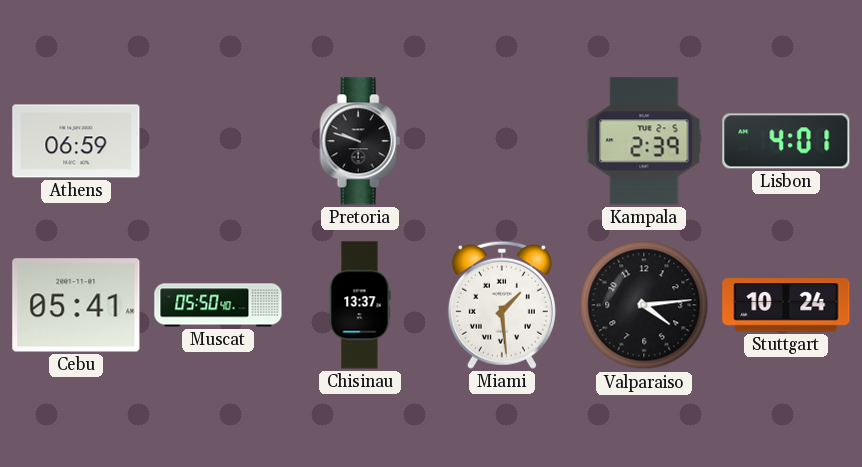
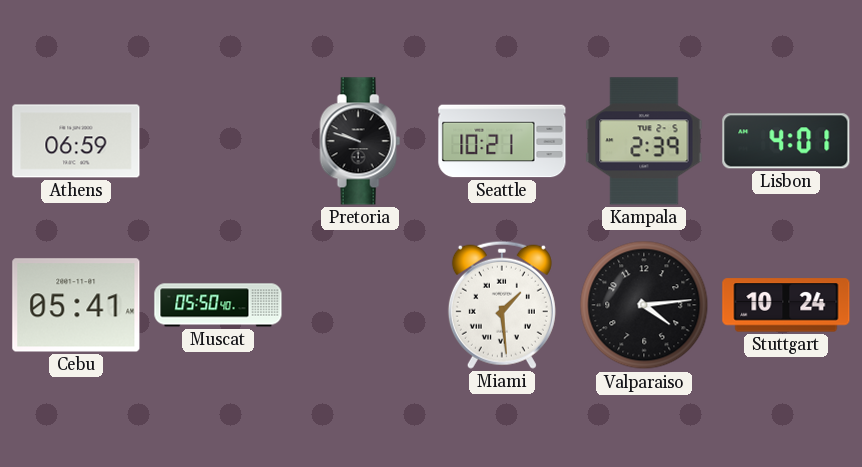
Seattle: none -> 10:21 (502, 141)
Chisinau: 13:37 -> none (360, 305)
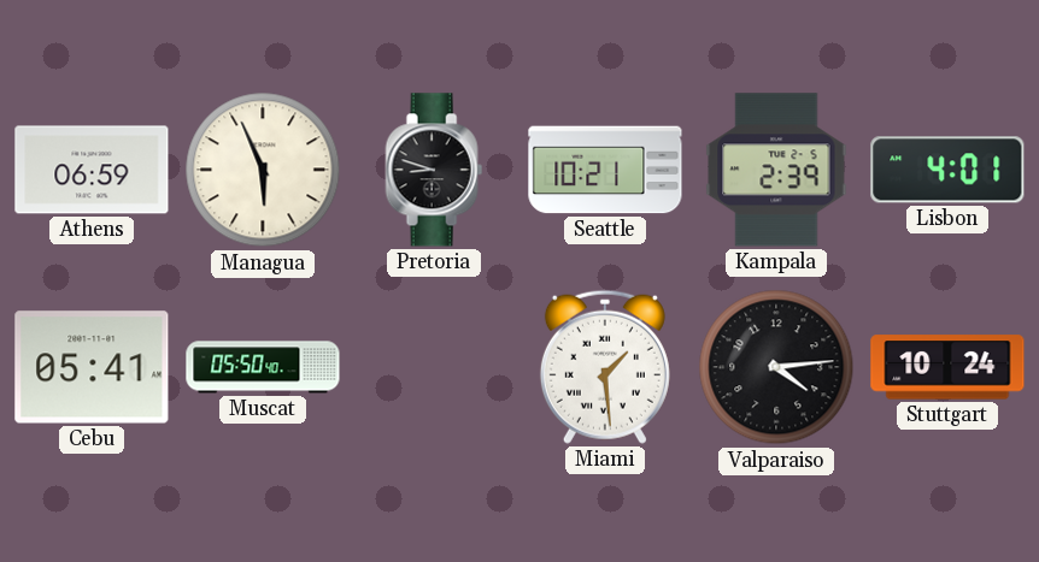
Managua: none -> 5:56 (263, 170)
Pretoria: 9:48 -> 8:48 (434, 170)
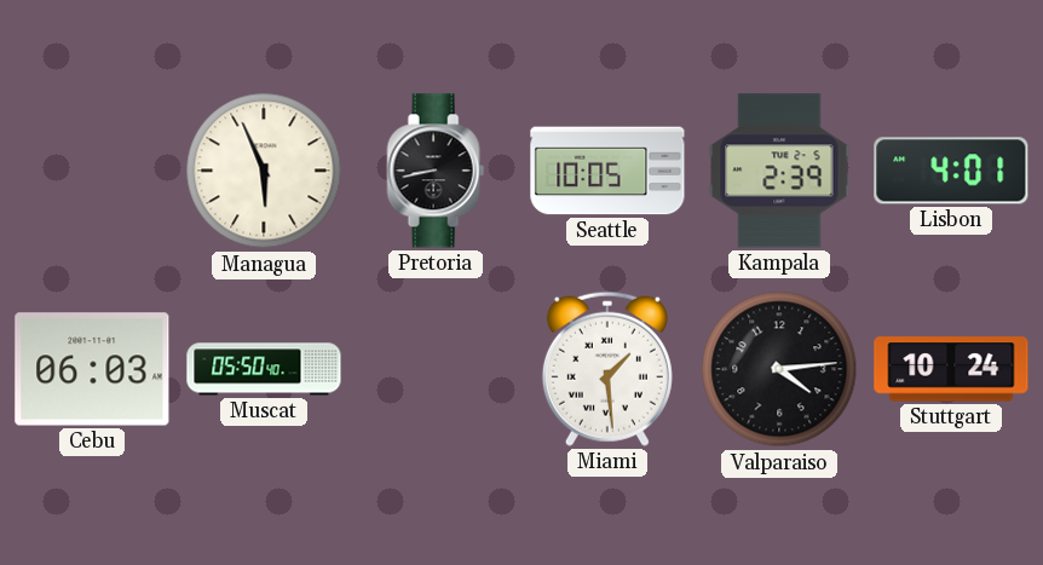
Athens: 06:59 -> none (92, 170)
Pretoria: 8:48 -> 8:43 (436, 171)
Seattle: 10:21 -> 10:05 (607, 171)
Cebu: 05:41 -> 06:03 (92, 369)
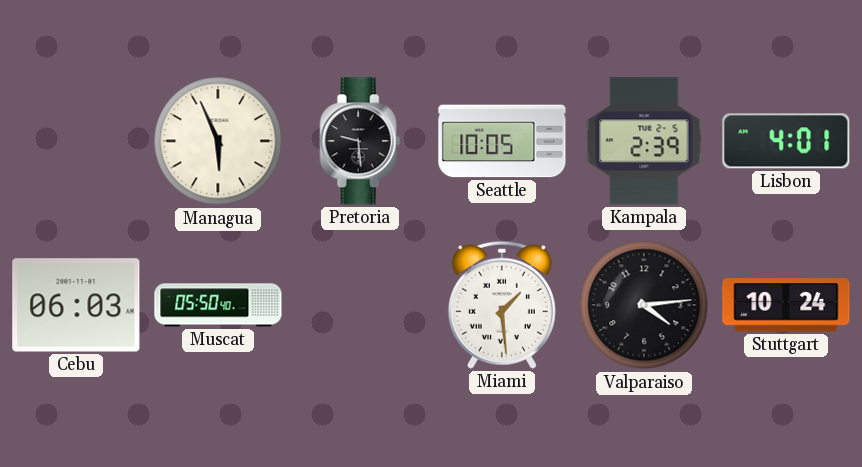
Pretoria: 8:43 -> 9:29 (360, 141)
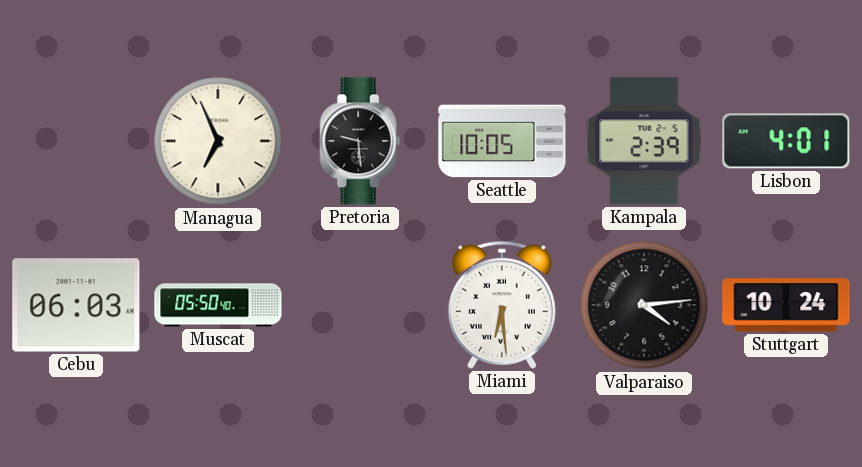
Managua: 5:56 -> 6:56 (218, 141)
Miami: 1:29 -> 6:29 (502, 305)
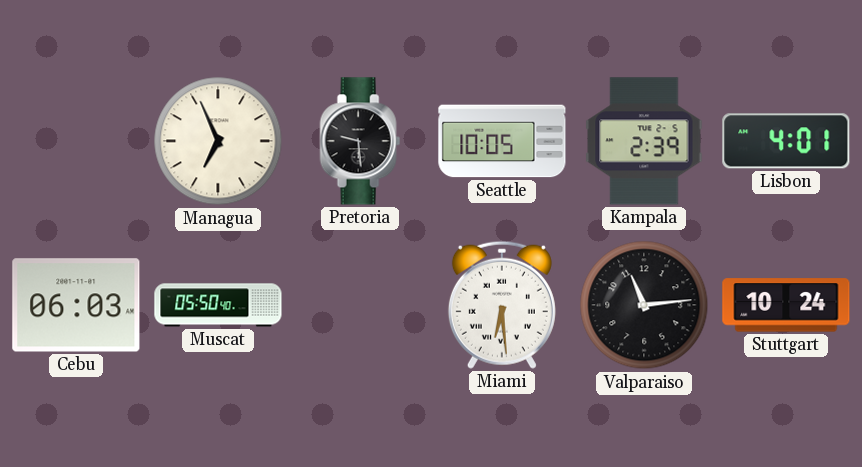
Valparaiso: 4:14 -> 11:14 (644, 305)
